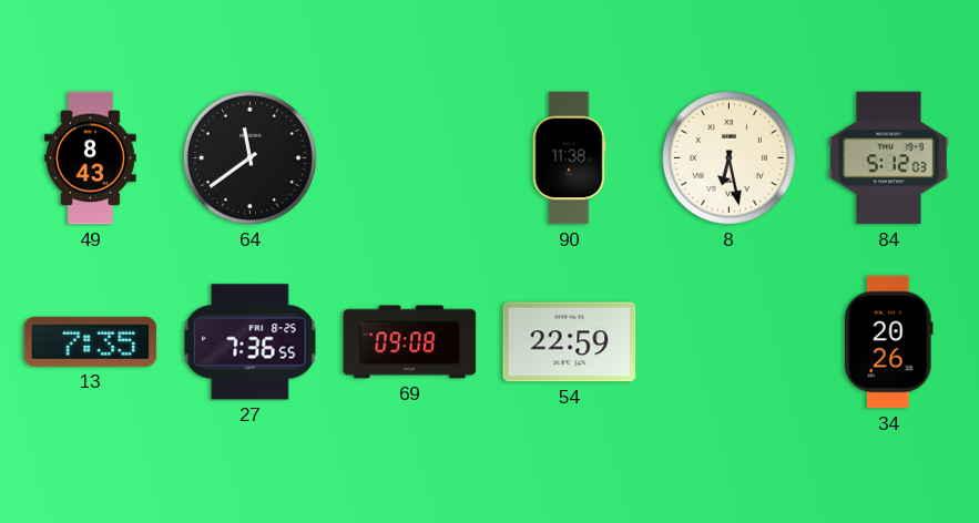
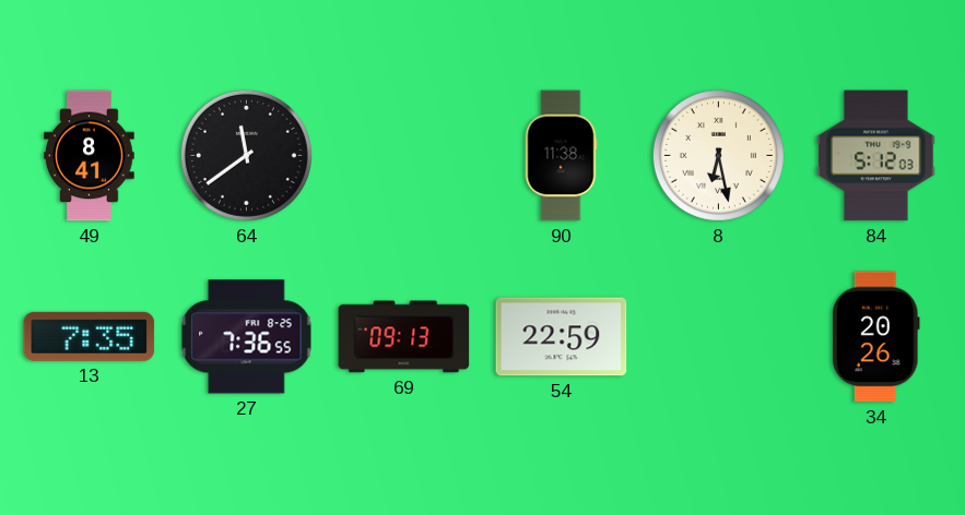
49: 8:43 -> 8:41 (90, 156)
69: 09:08 -> 09:13 (404, 337)
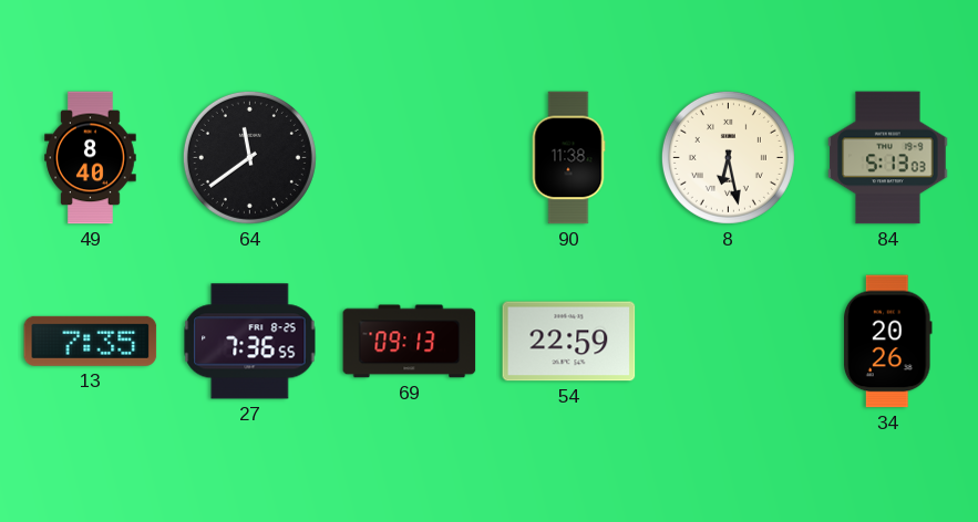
49: 8:41 -> 8:40 (91, 158)
84: 5:12 -> 5:13 (888, 158)
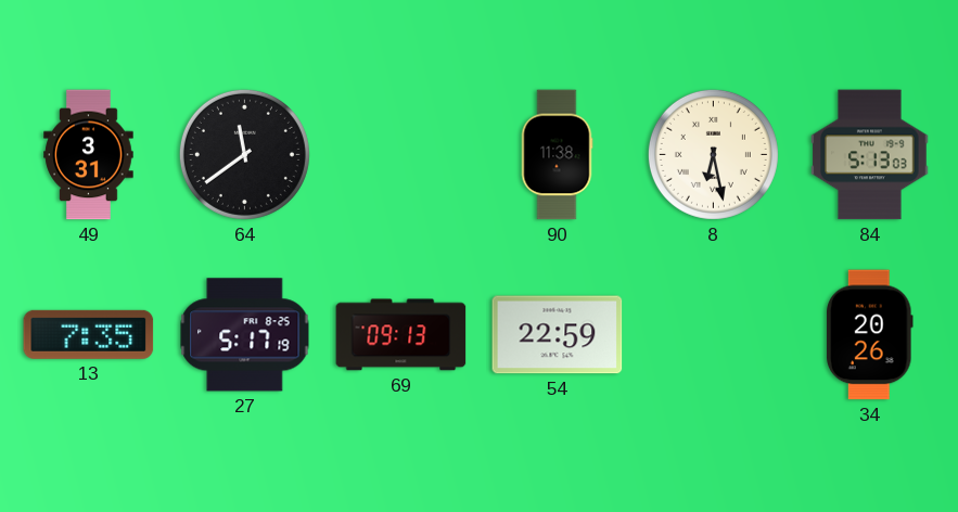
49: 8:40 -> 3:31 (89, 155)
27: 7:36 -> 5:17 (245, 335)
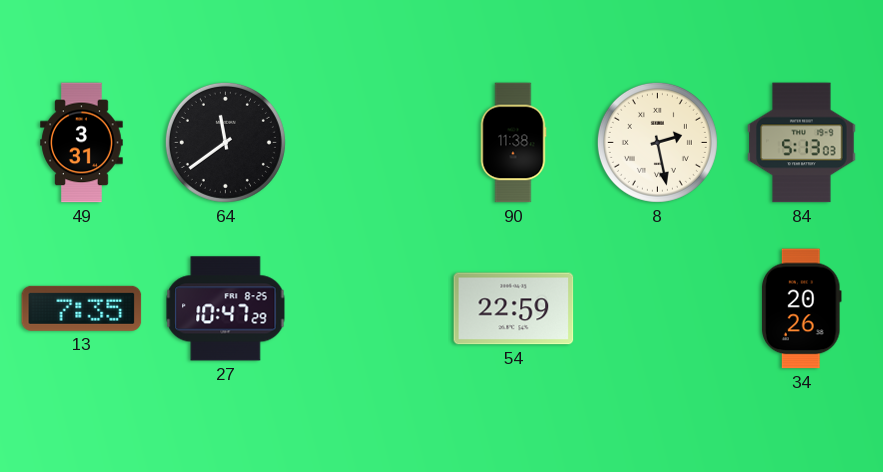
8: 6:28 -> 2:28 (657, 142)
27: 5:17 -> 10:47 (226, 309)
69: 09:13 -> none (401, 335)
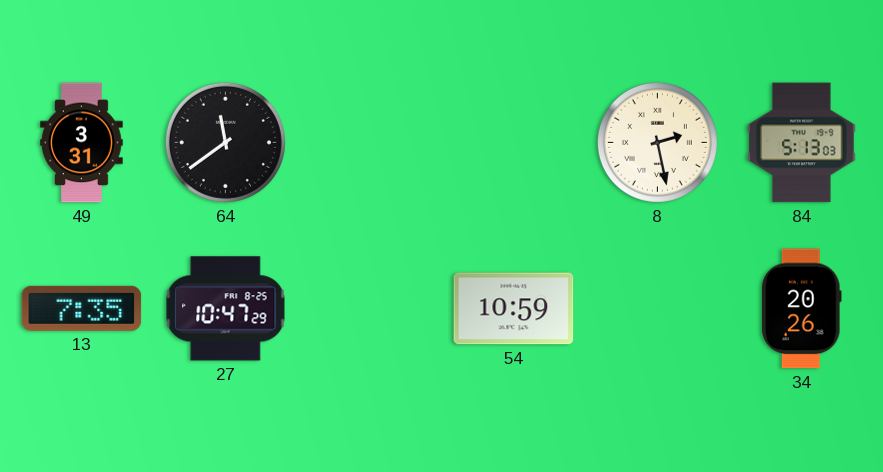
90: 11:38 -> none (513, 143)
54: 22:59 -> 10:59 (514, 309)
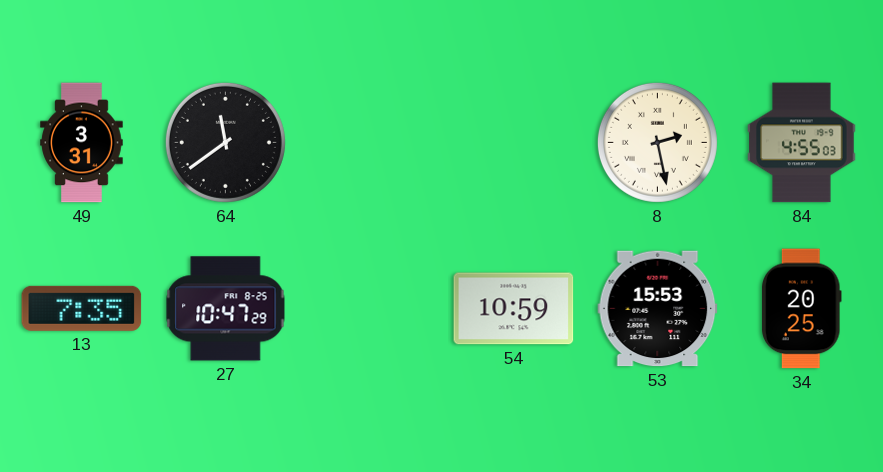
84: 5:13 -> 4:55 (802, 143)
53: none -> 15:53 (658, 309)
34: 20:26 -> 20:25 (802, 309)
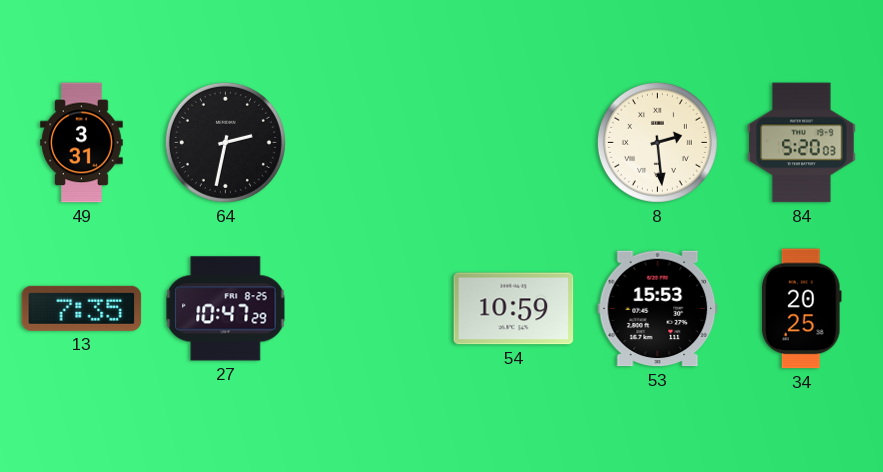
64: 11:39 -> 2:32 (225, 142)
8: 2:28 -> 2:29 (657, 142)
84: 4:55 -> 5:20 (802, 143)
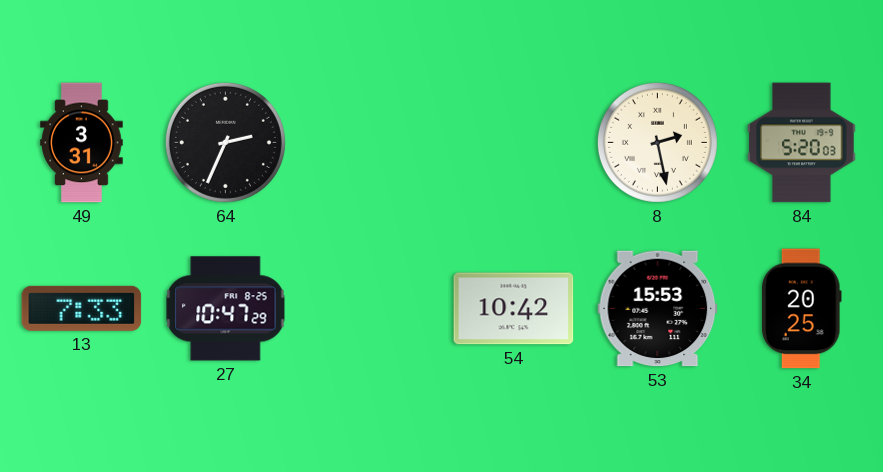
64: 2:32 -> 2:34 (225, 142)
8: 2:29 -> 2:28 (657, 142)
13: 7:35 -> 7:33 (82, 308)
54: 10:59 -> 10:42 (514, 309)
